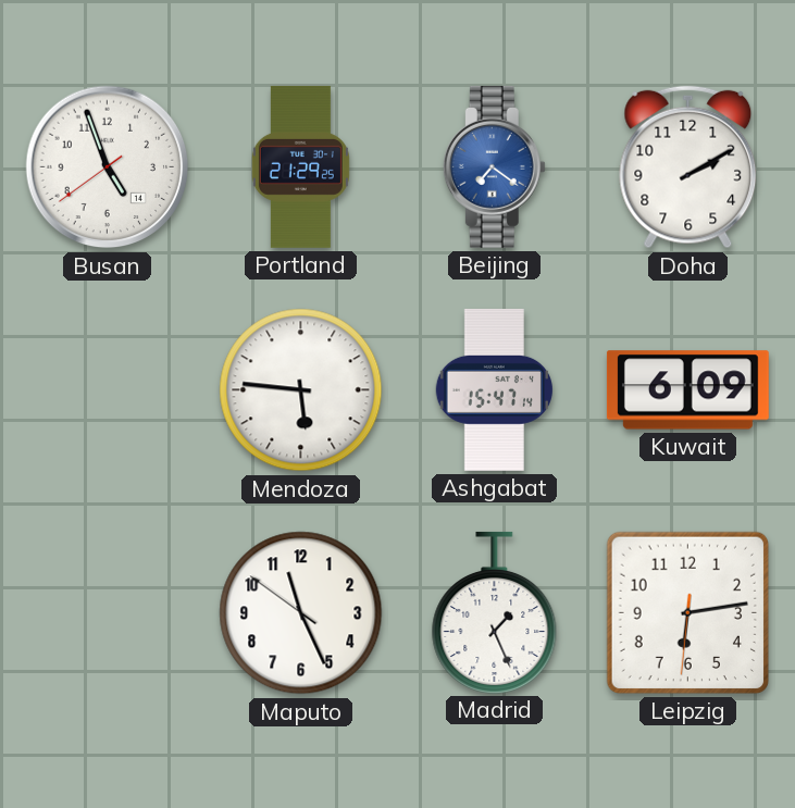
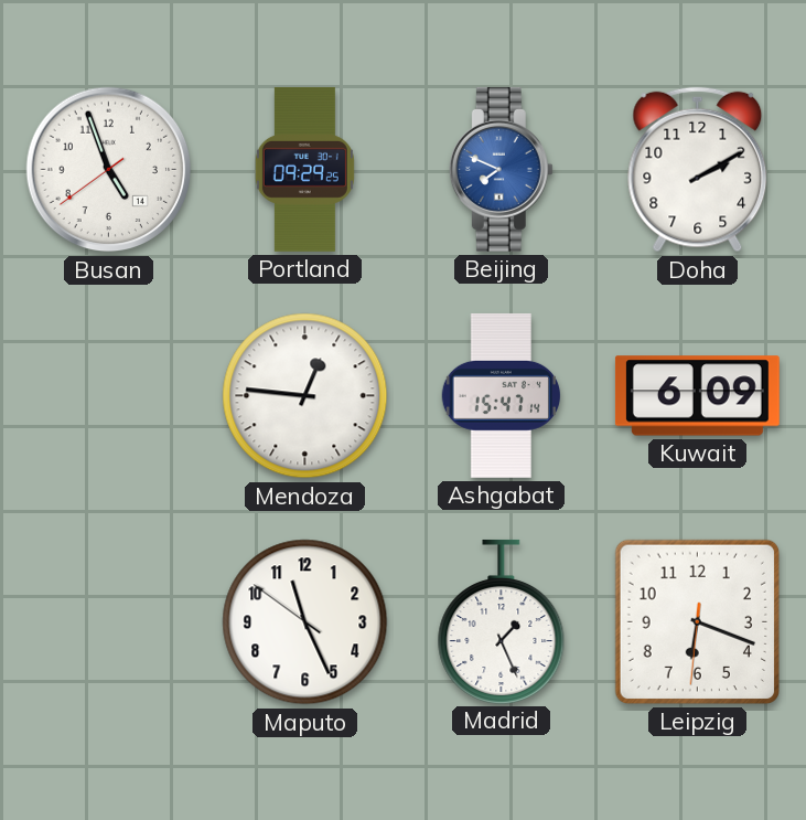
Portland: 21:29 -> 09:29 (304, 169)
Beijing: 7:21 -> 7:49 (501, 169)
Mendoza: 5:46 -> 12:46 (305, 396)
Leipzig: 6:13 -> 6:18 (697, 621)
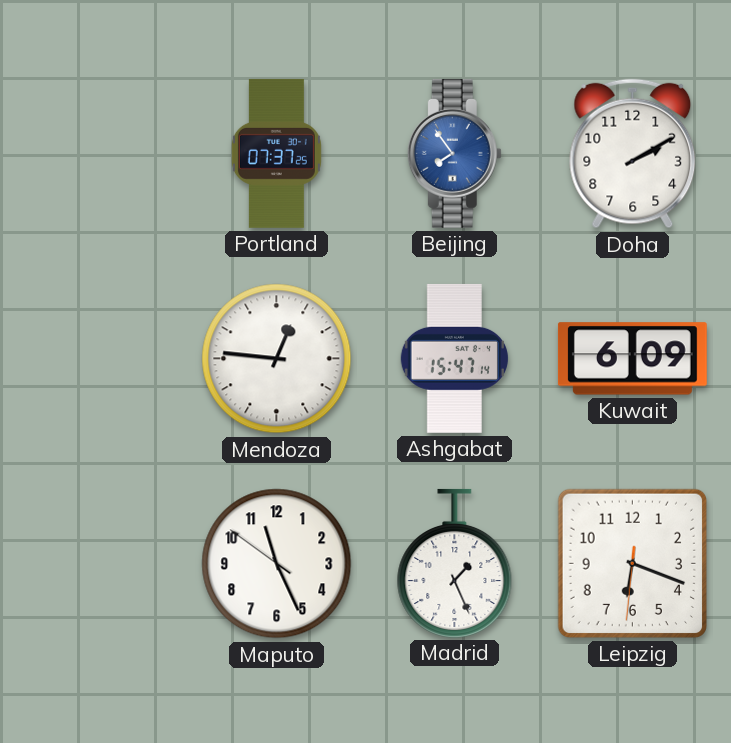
Busan: 4:56 -> none (109, 170)
Portland: 09:29 -> 07:37 (276, 153)
Beijing: 7:49 -> 7:54 (454, 153)
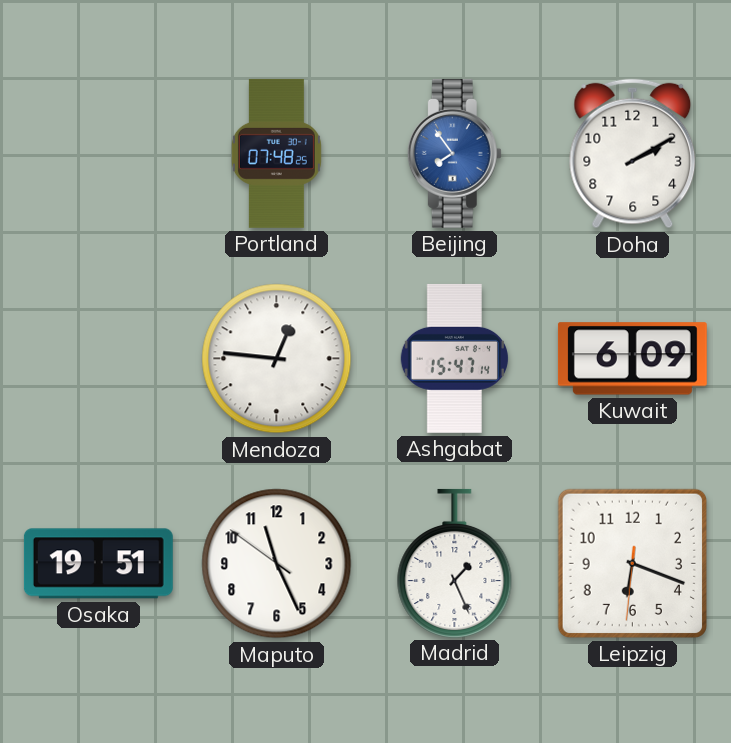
Portland: 07:37 -> 07:48 (276, 153)
Osaka: none -> 19:51 (98, 564)
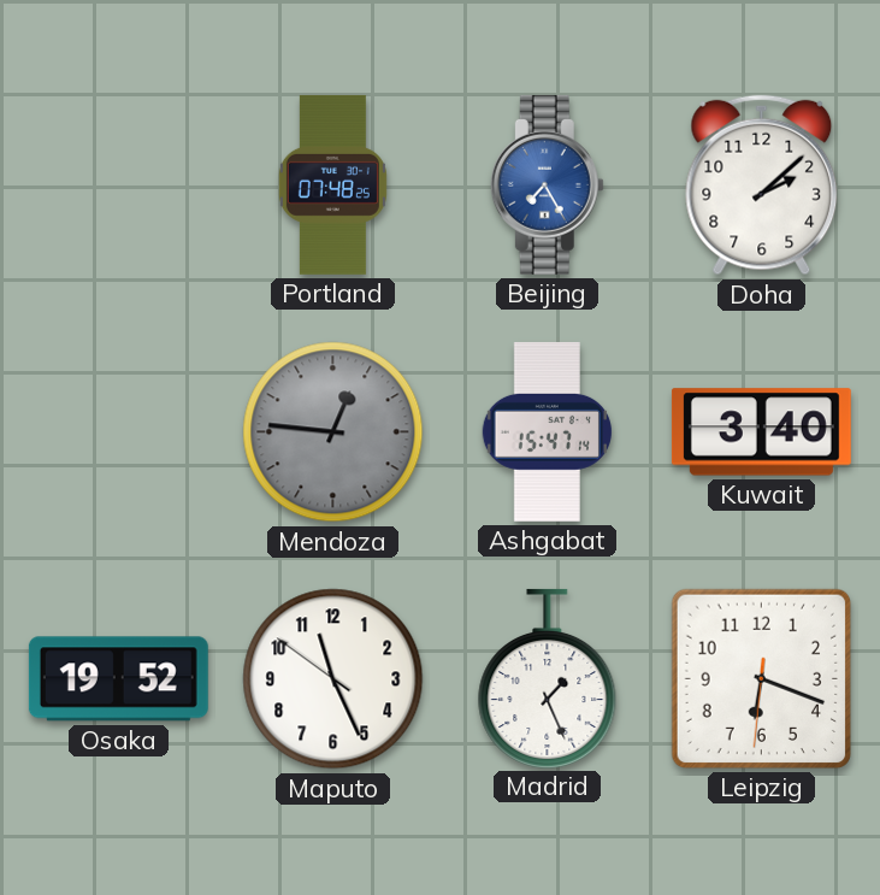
Beijing: 7:54 -> 7:25 (547, 184)
Doha: 2:10 -> 2:08 (762, 186)
Mendoza dial: white -> grey (333, 432)
Kuwait: 6:09 -> 3:40 (761, 432)
Osaka: 19:51 -> 19:52 (118, 679)
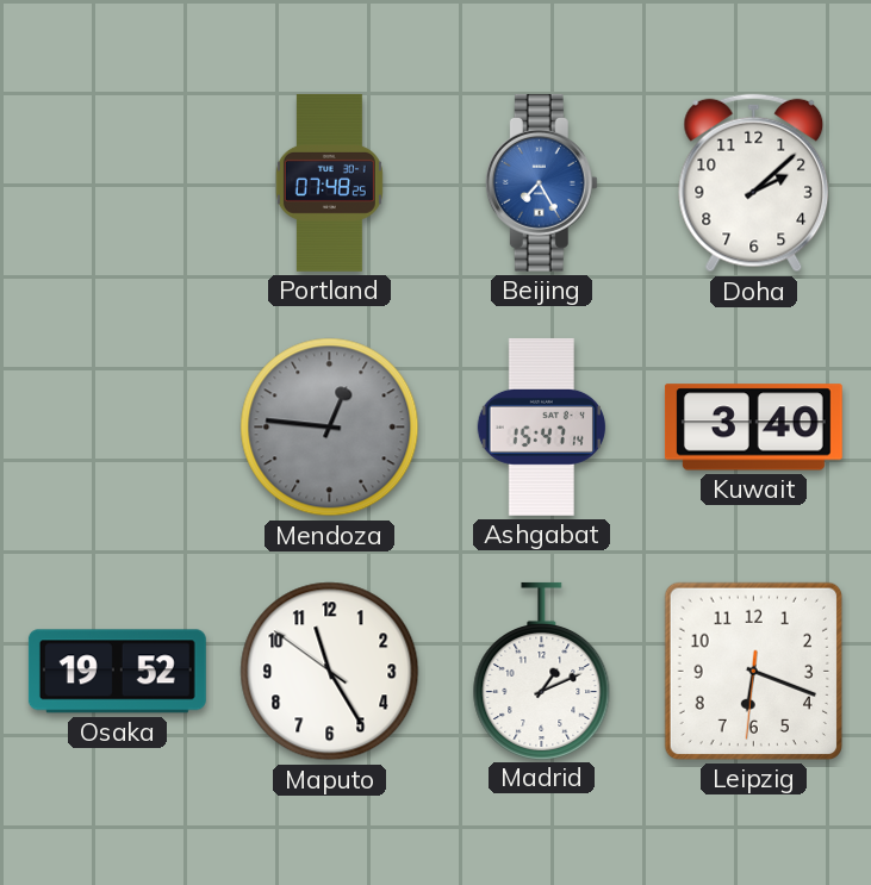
Maputo: 11:25 -> 11:24 (330, 672)
Madrid: 1:26 -> 1:11 (542, 671)
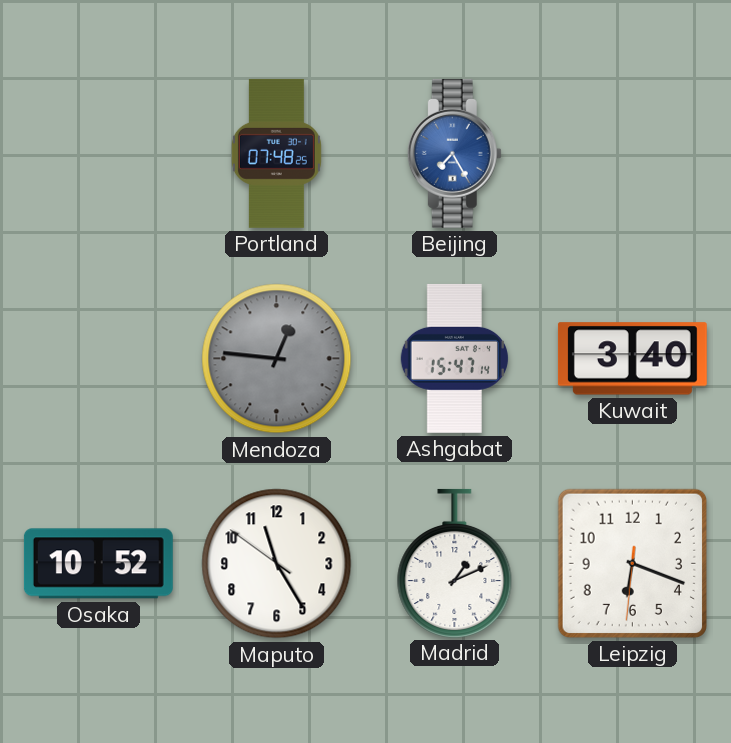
Doha: 2:08 -> none (754, 183)
Osaka: 19:52 -> 10:52 (98, 564)
